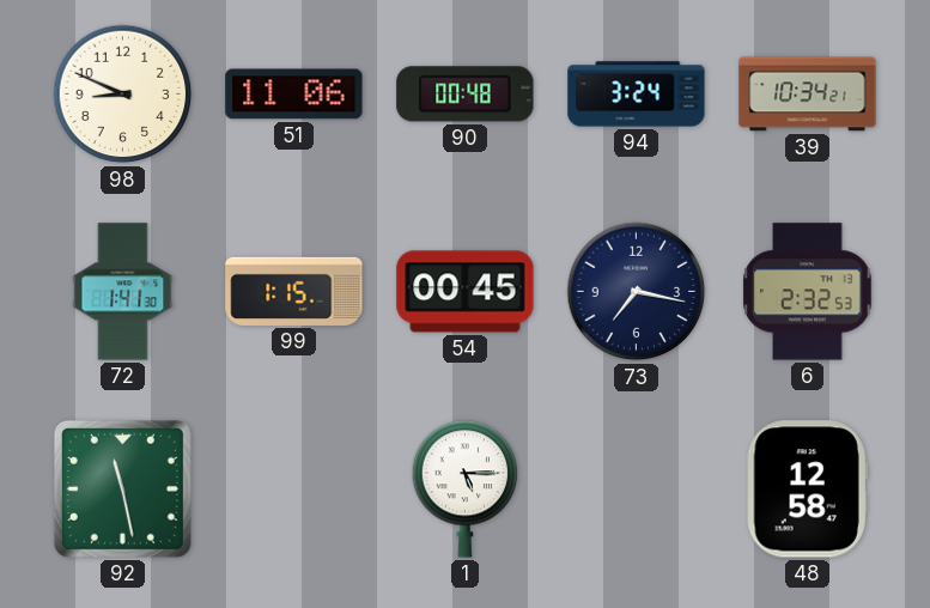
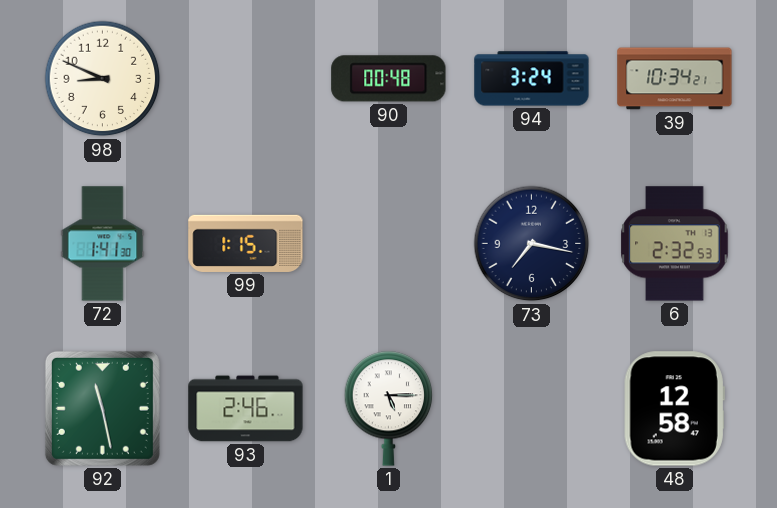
51: 11:06 -> none (294, 95)
54: 00:45 -> none (466, 292)
93: none -> 2:46 (246, 409)
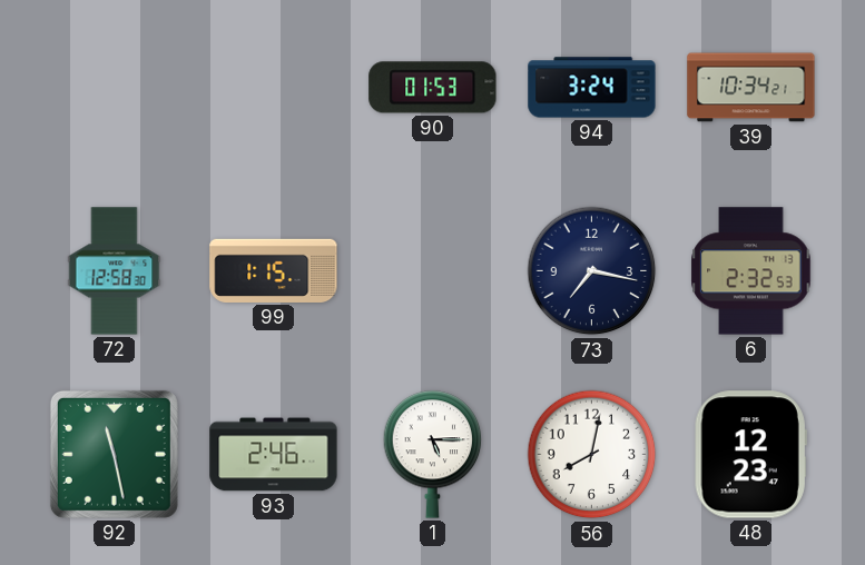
98: 8:49 -> none (103, 79)
90: 00:48 -> 01:53 (433, 88)
72: 1:41 -> 12:58 (115, 271)
56: none -> 8:02 (592, 455)
48: 12:58 -> 12:23 (750, 455)
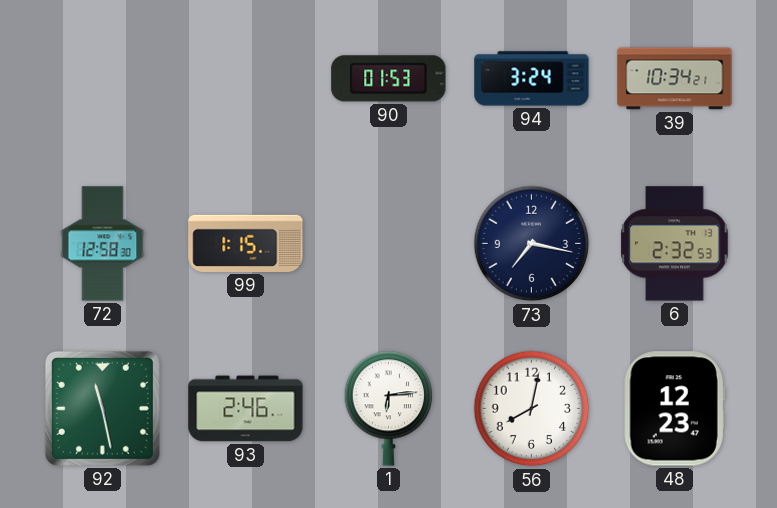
1: 5:15 -> 6:14 (389, 409)
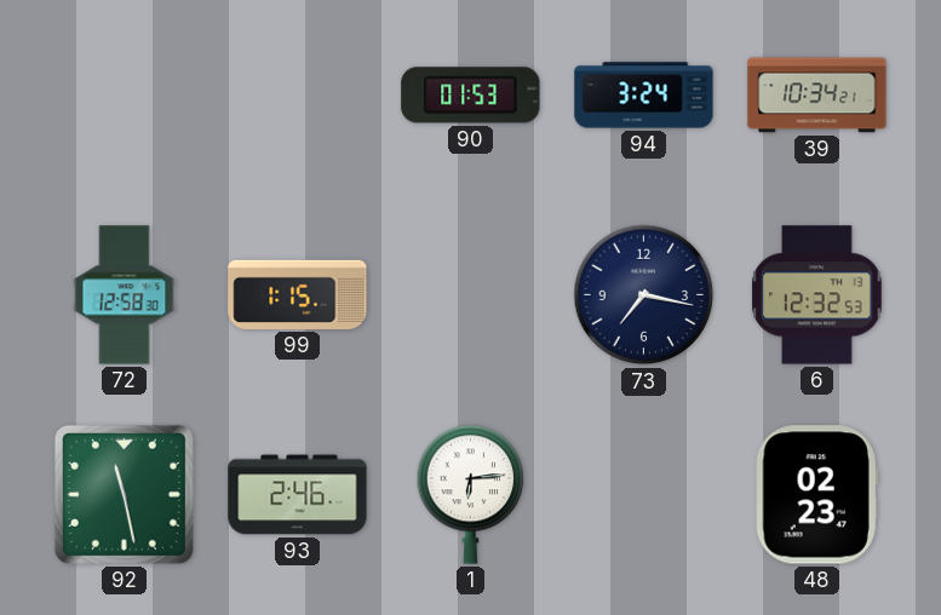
6: 2:32 -> 12:32 (817, 295)
56: 8:02 -> none (532, 409)
48: 12:23 -> 02:23 (816, 495)
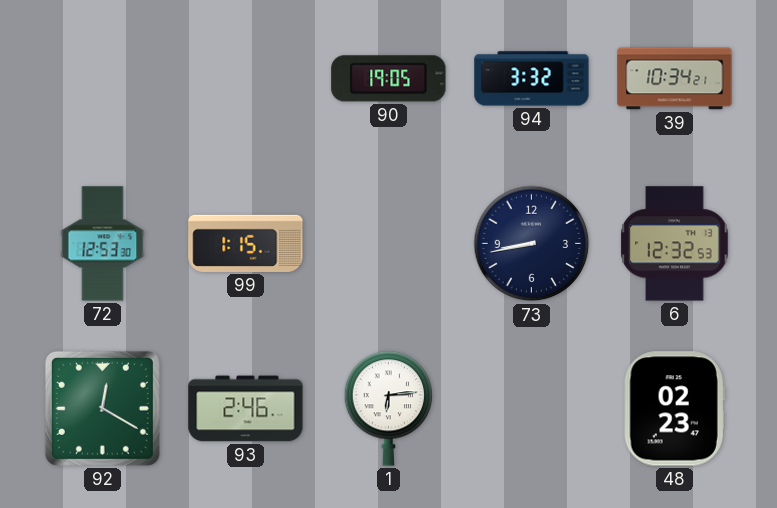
90: 01:53 -> 19:05 (389, 79)
94: 3:24 -> 3:32 (532, 79)
72: 12:58 -> 12:53 (103, 244)
73: 7:17 -> 8:43 (532, 244)
92: 11:28 -> 12:20 (102, 408)
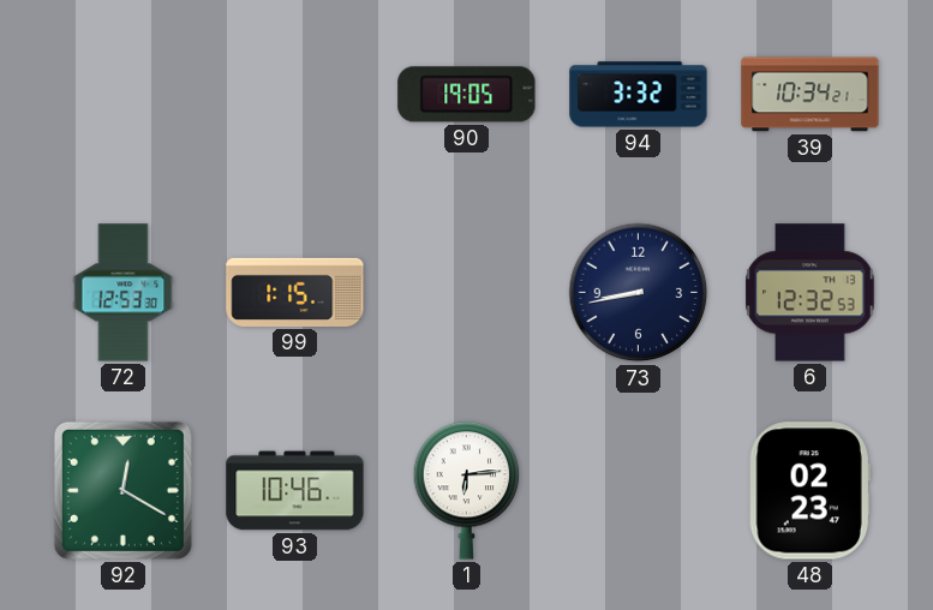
93: 2:46 -> 10:46 (295, 491)
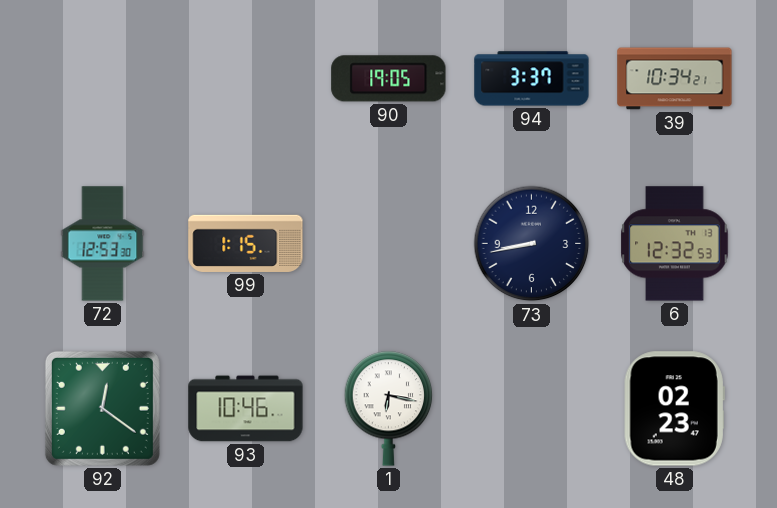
94: 3:32 -> 3:37 (532, 79)
92: 12:20 -> 12:21 (102, 408)
1: 6:14 -> 6:17 (389, 409)
